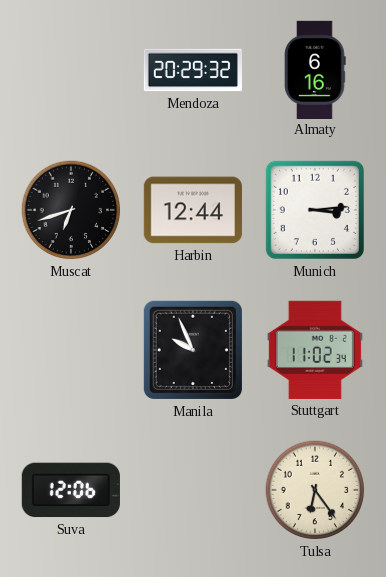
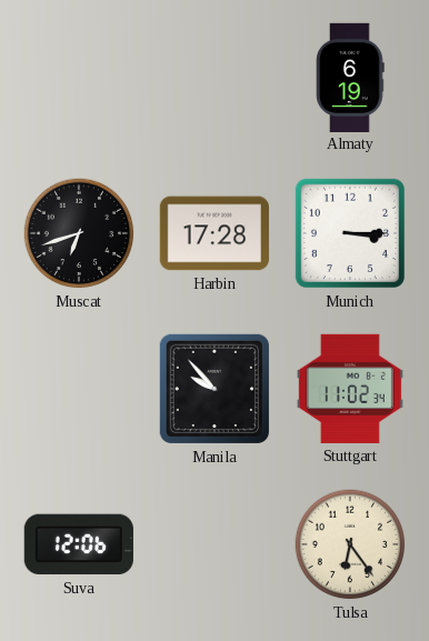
Mendoza: 20:29 -> none (192, 70)
Almaty: 6:16 -> 6:19 (350, 77)
Harbin: 12:44 -> 17:28 (214, 233)
Munich: 3:14 -> 3:15 (350, 233)
Manila: 9:56 -> 9:53 (214, 389)
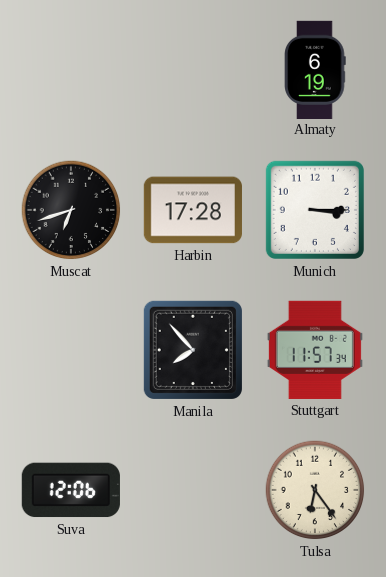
Manila: 9:53 -> 7:53 (193, 350)
Stuttgart: 11:02 -> 11:57 (315, 350)
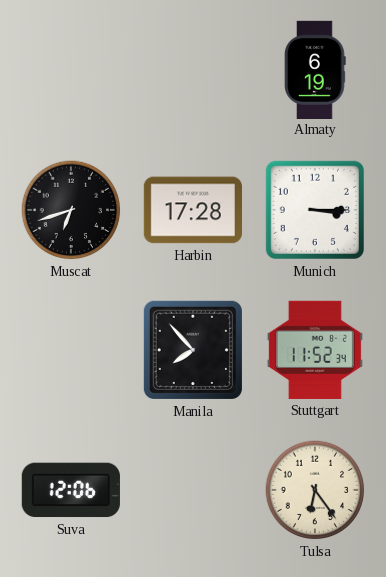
Stuttgart: 11:57 -> 11:52 (315, 350)
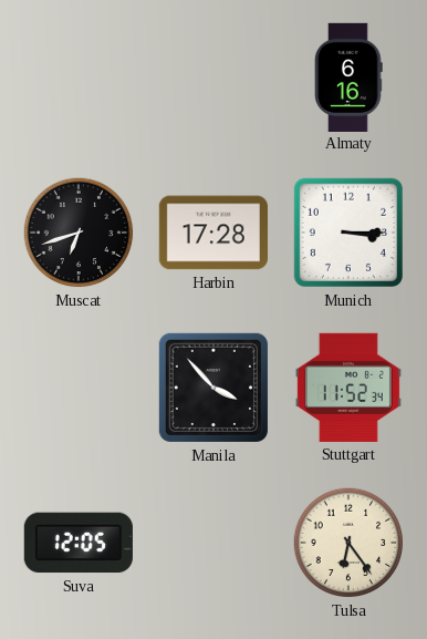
Almaty: 6:19 -> 6:16 (348, 76)
Manila: 7:53 -> 3:53 (213, 388)
Suva: 12:06 -> 12:05 (79, 543)
